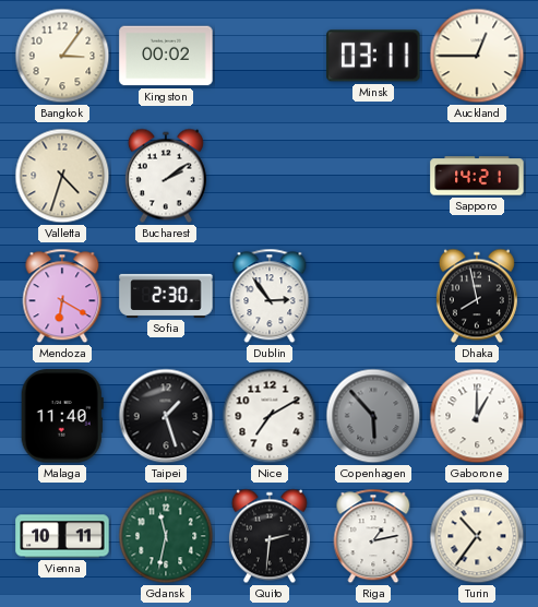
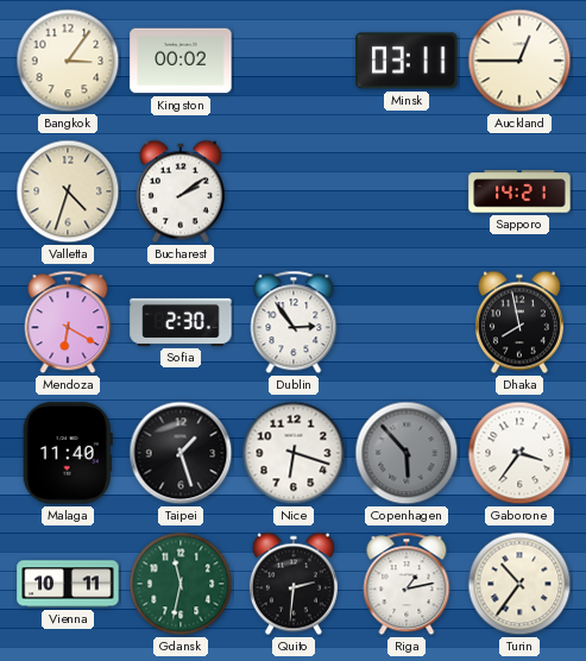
Nice: 7:10 -> 6:18 (294, 453)
Gaborone: 1:00 -> 3:36 (519, 453)
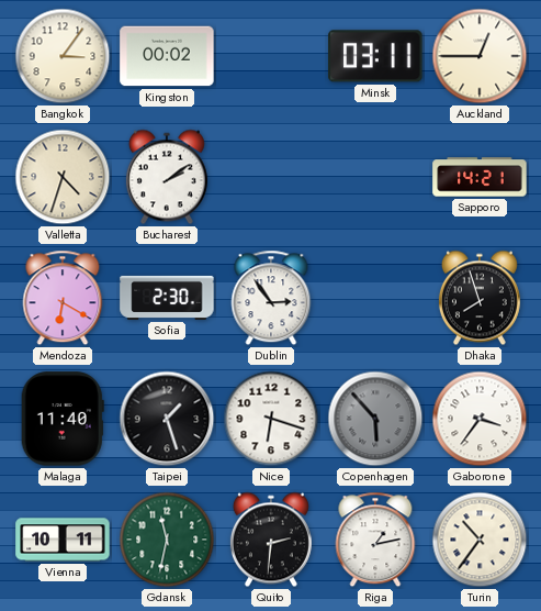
Dhaka: 7:58 -> 7:57 (480, 298)
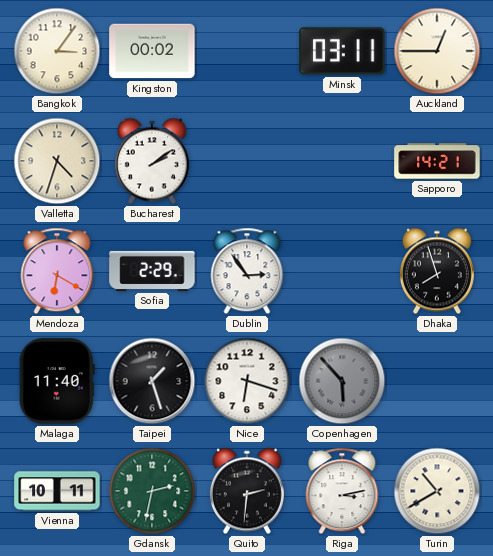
Sofia: 2:30 -> 2:29 (152, 271)
Gaborone: 3:36 -> none (480, 419)
Gdansk: 11:32 -> 2:32 (152, 491)
Riga: 1:13 -> 3:13 (342, 491)
Turin: 10:36 -> 10:40 (437, 491)
